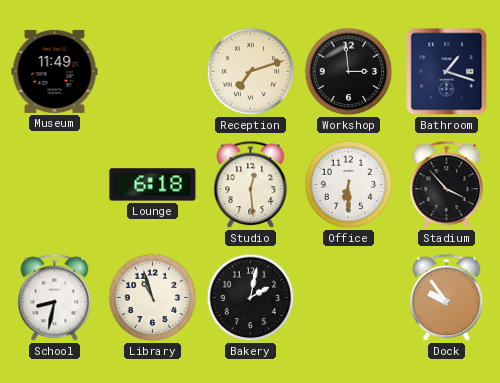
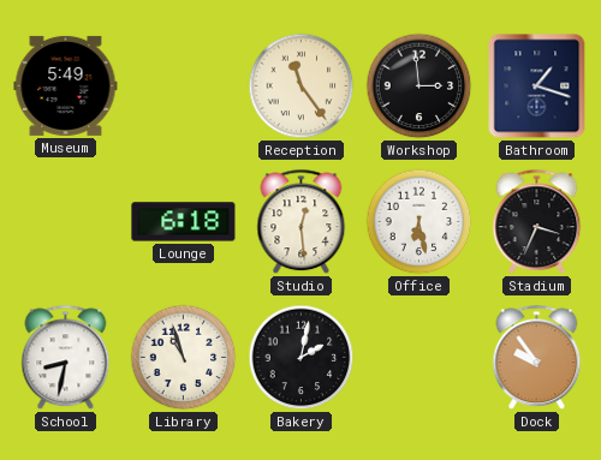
Museum: 11:49 -> 5:49 (66, 85)
Reception: 7:12 -> 11:24 (302, 86)
Office: 6:30 -> 6:28 (419, 222)
Stadium: 3:53 -> 3:34 (537, 222)
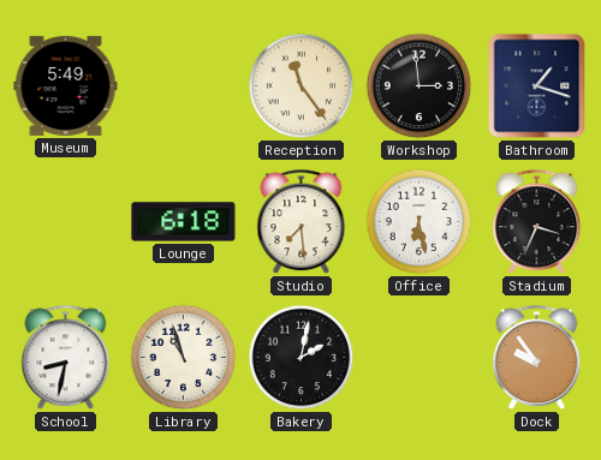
Studio: 12:29 -> 7:29 (302, 222)
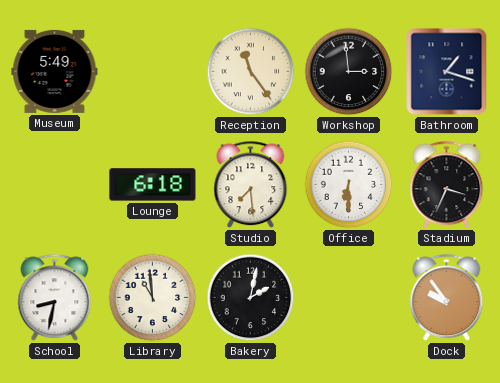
Office: 6:28 -> 6:30 (349, 185)
Library: 10:57 -> 10:59 (153, 298)
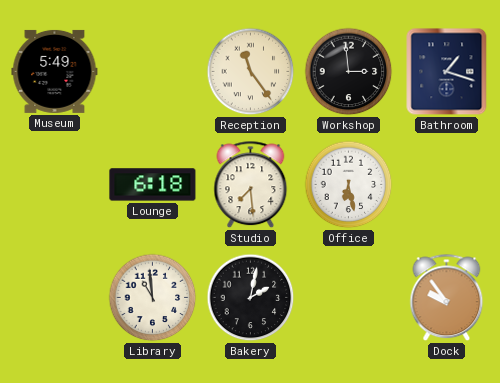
Office: 6:30 -> 6:28 (349, 185)
Stadium: 3:34 -> none (447, 185)
School: 8:32 -> none (55, 298)
